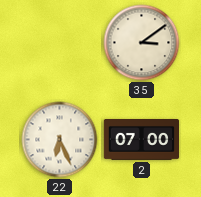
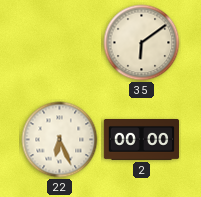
35: 3:09 -> 6:09 (142, 43)
2: 07:00 -> 00:00 (142, 140)
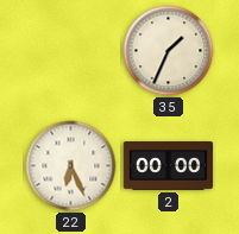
35: 6:09 -> 1:34 (169, 51)
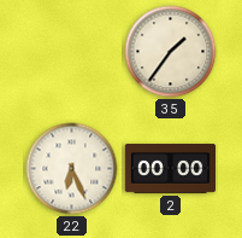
35: 1:34 -> 1:36 (171, 52)
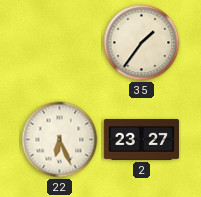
2: 00:00 -> 23:27 (142, 140)
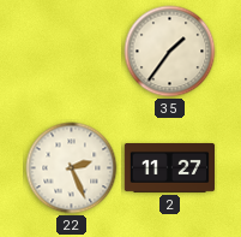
22: 6:26 -> 2:26 (72, 168)
2: 23:27 -> 11:27 (170, 168)
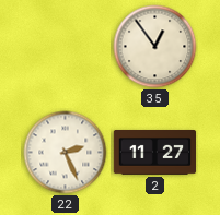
35: 1:36 -> 12:54 (155, 47)
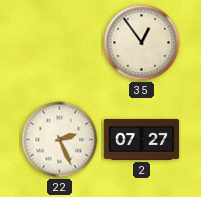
2: 11:27 -> 07:27 (142, 140)
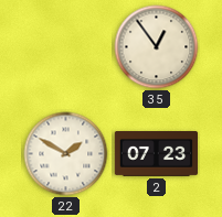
22: 2:26 -> 1:50 (66, 154)
2: 07:27 -> 07:23 (157, 154)
